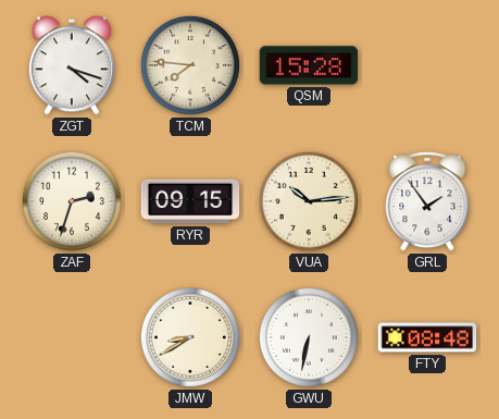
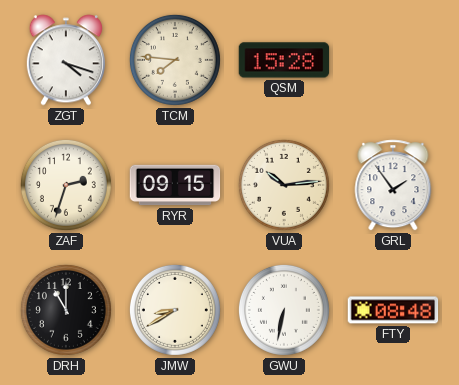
DRH: none -> 11:00 (66, 310)
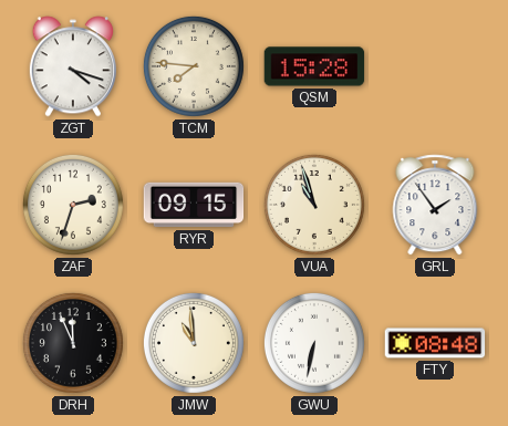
VUA: 10:14 -> 10:57 (314, 205)
DRH: 11:00 -> 11:56 (73, 343)
JMW: 8:40 -> 10:59 (194, 343)
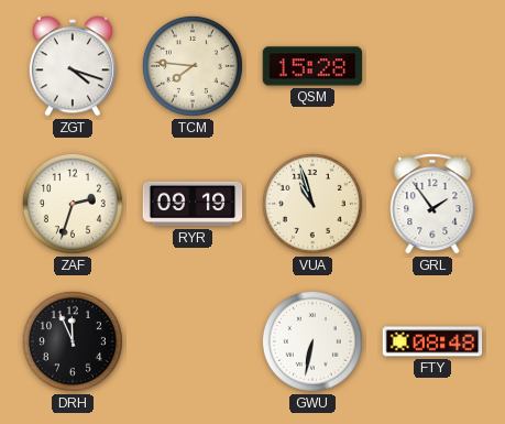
RYR: 09:15 -> 09:19 (193, 204)
JMW: 10:59 -> none (194, 343)
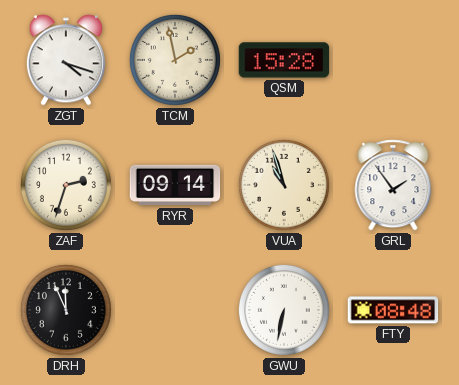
TCM: 7:46 -> 1:58 (175, 60)
RYR: 09:19 -> 09:14 (175, 185)
